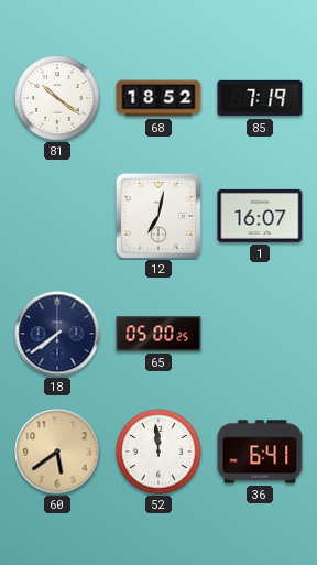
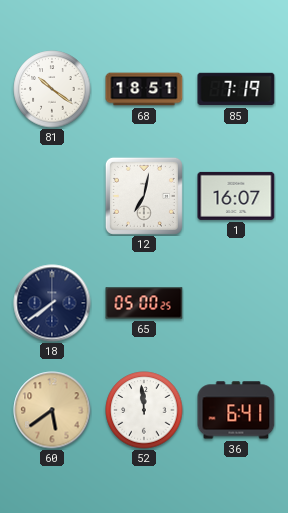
68: 18:52 -> 18:51 (144, 89)
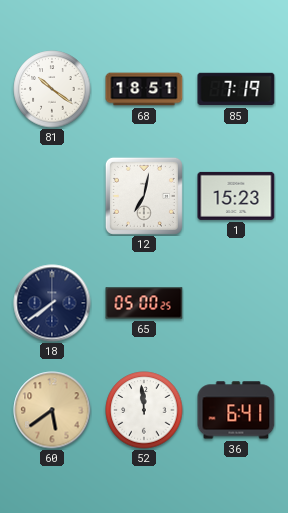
1: 16:07 -> 15:23 (236, 196)
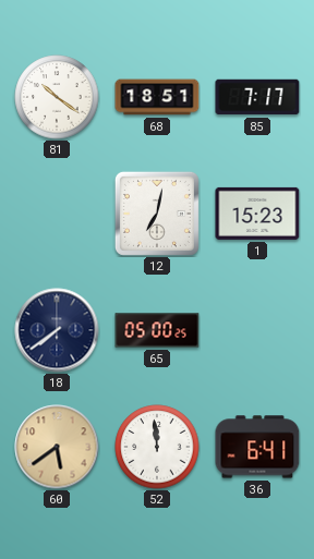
85: 7:19 -> 7:17 (257, 97)
